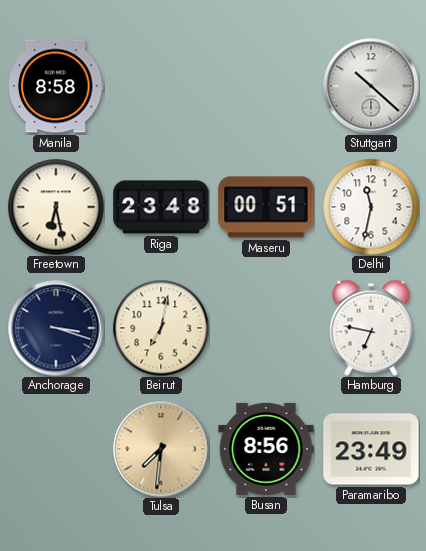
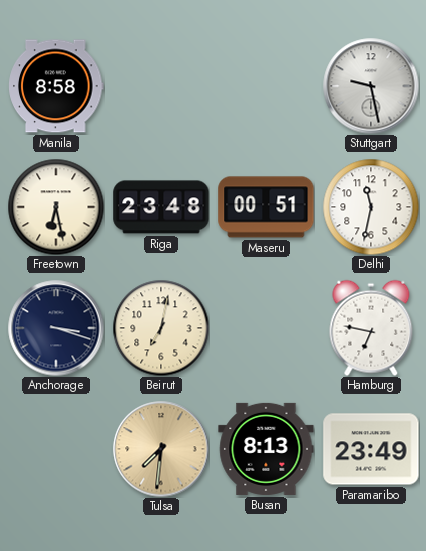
Stuttgart: 10:22 -> 9:28 (371, 86)
Busan: 8:56 -> 8:13 (266, 449)
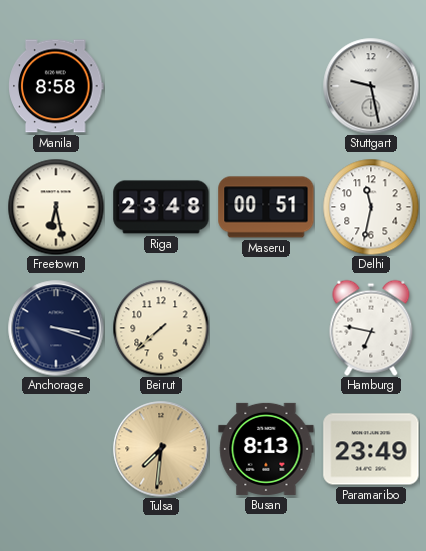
Beirut: 7:02 -> 7:38 (161, 328)
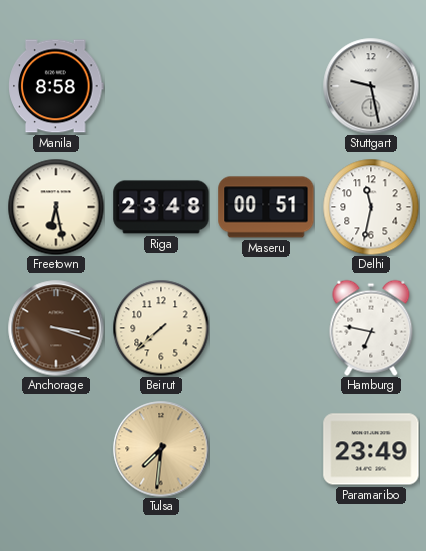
Anchorage dial: navy -> brown (56, 328)
Busan: 8:13 -> none (266, 449)
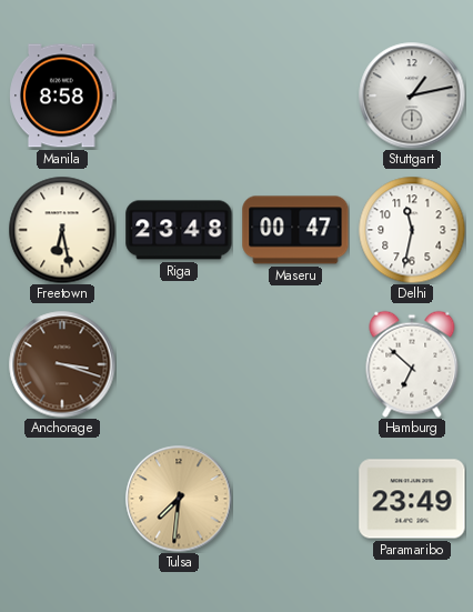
Stuttgart: 9:28 -> 1:13 (412, 96)
Maseru: 00:51 -> 00:47 (295, 230)
Beirut: 7:38 -> none (161, 328)
Hamburg: 6:47 -> 6:52 (412, 364)
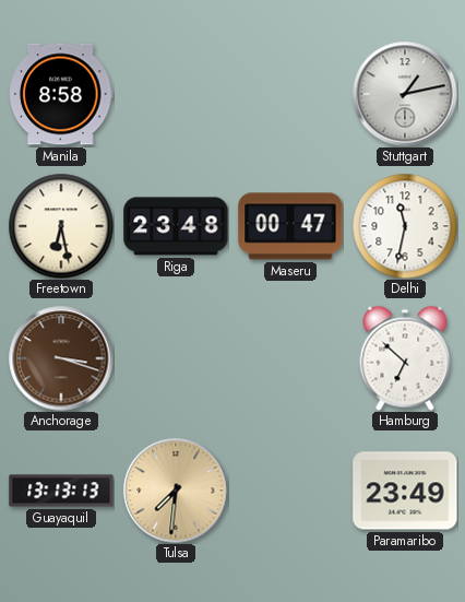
Guayaquil: none -> 13:13 (61, 491)
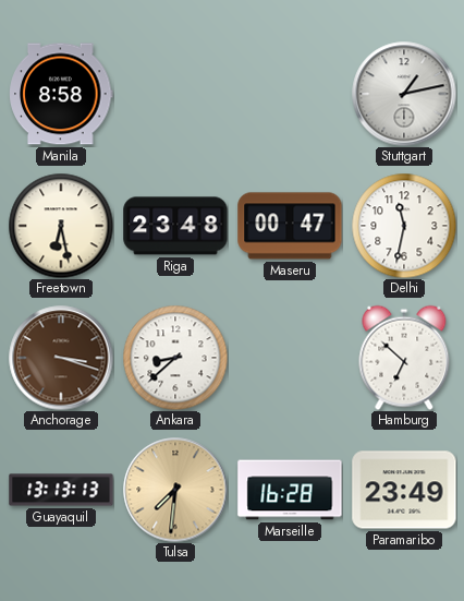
Ankara: none -> 8:38 (175, 358)
Marseille: none -> 16:28 (290, 490)
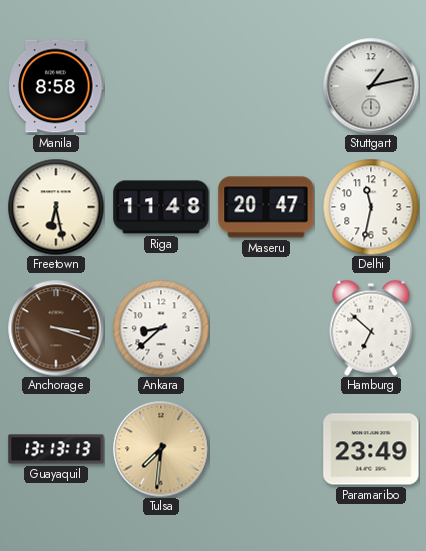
Riga: 23:48 -> 11:48 (161, 207)
Maseru: 00:47 -> 20:47 (266, 207)
Marseille: 16:28 -> none (290, 490)
